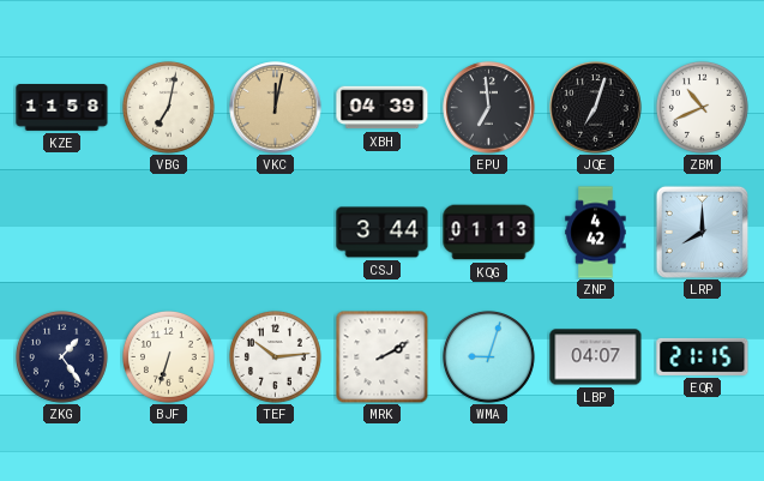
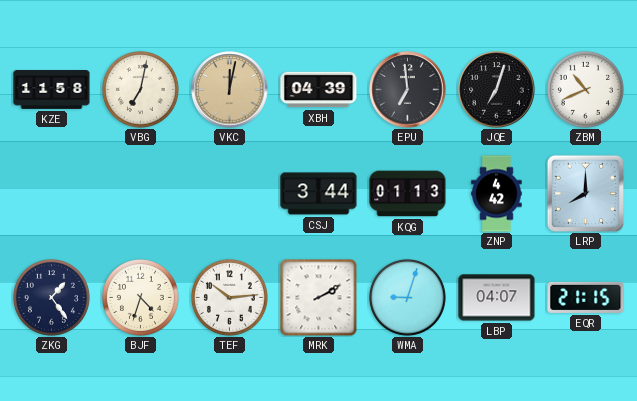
BJF: 6:33 -> 4:33 (140, 297)
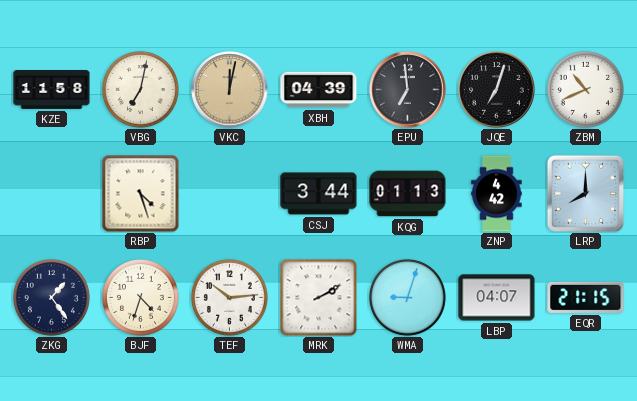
RBP: none -> 4:27 (140, 193)
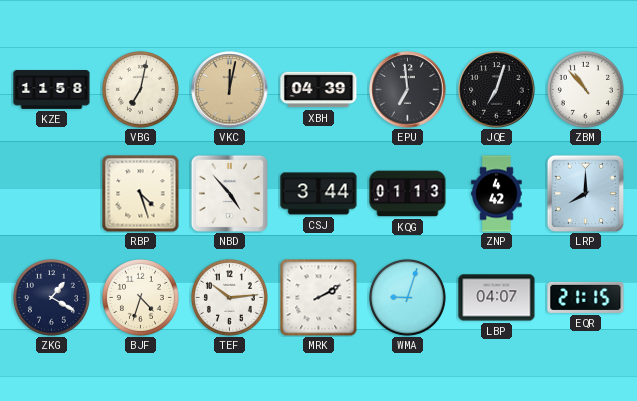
ZBM: 10:41 -> 10:53 (585, 89)
NBD: none -> 4:53 (229, 193)
ZKG: 1:24 -> 1:20 (51, 297)
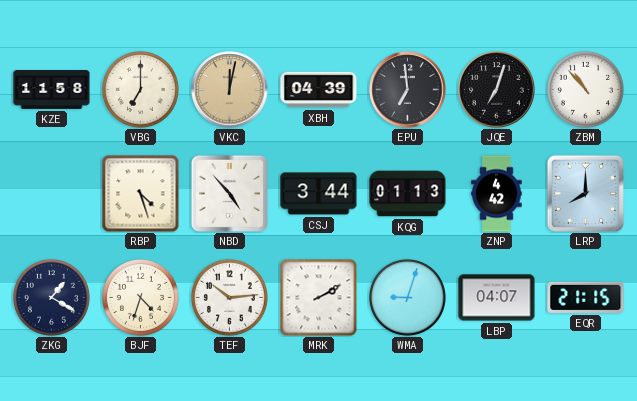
VBG: 7:02 -> 7:00 (140, 89)
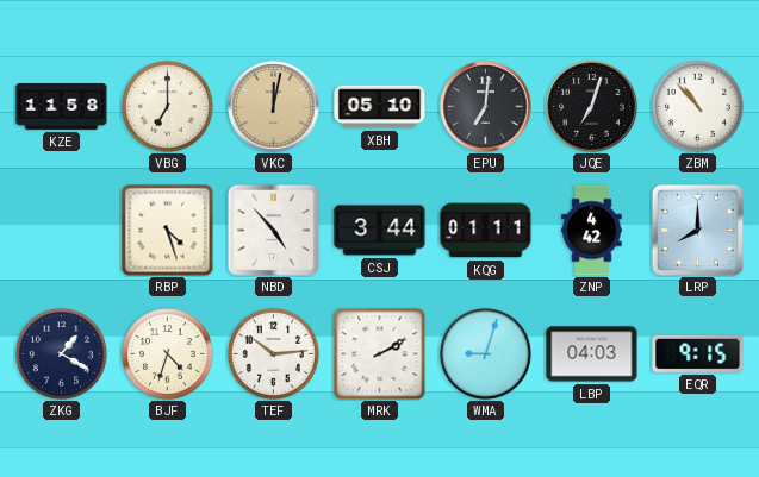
XBH: 04:39 -> 05:10 (380, 107)
EPU: 6:59 -> 7:01 (486, 107)
KQG: 01:13 -> 01:11 (486, 231)
LBP: 04:07 -> 04:03 (592, 354)
EQR: 21:15 -> 9:15 (698, 353)
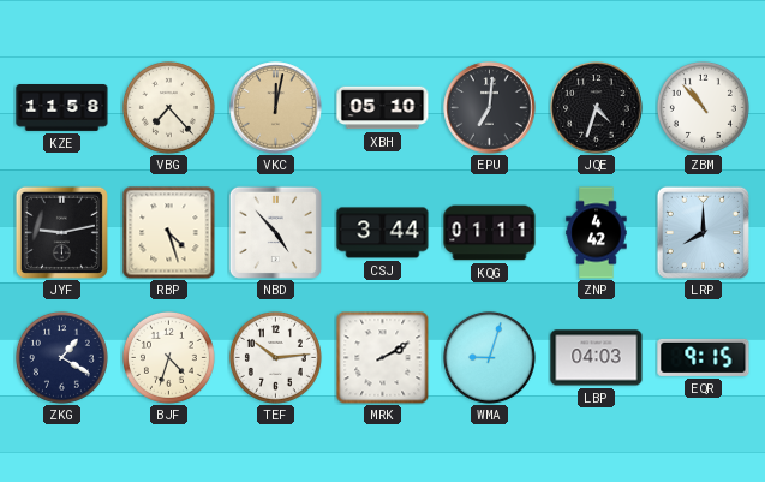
VBG: 7:00 -> 7:23 (168, 107)
JQE: 7:03 -> 4:33 (597, 108)
JYF: none -> 9:13 (61, 232)
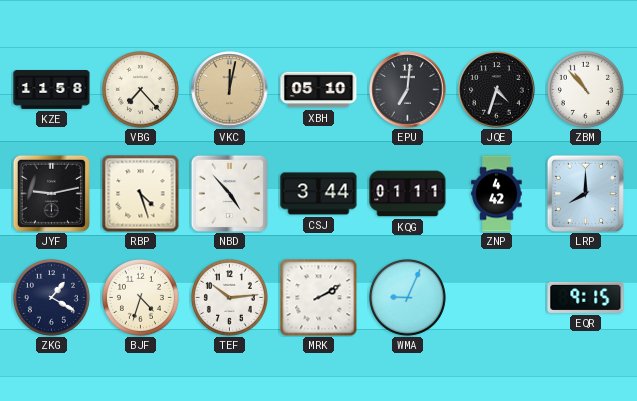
WMA: 9:03 -> 9:04 (407, 297)
LBP: 04:03 -> none (597, 358)
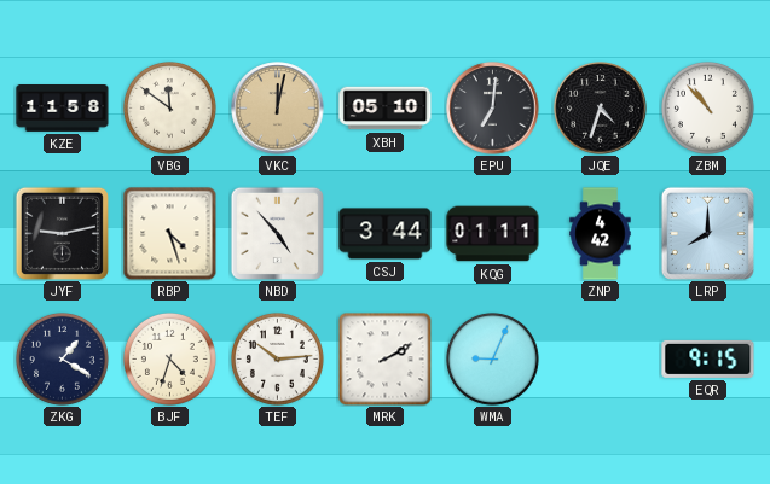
VBG: 7:23 -> 11:51 (169, 107)
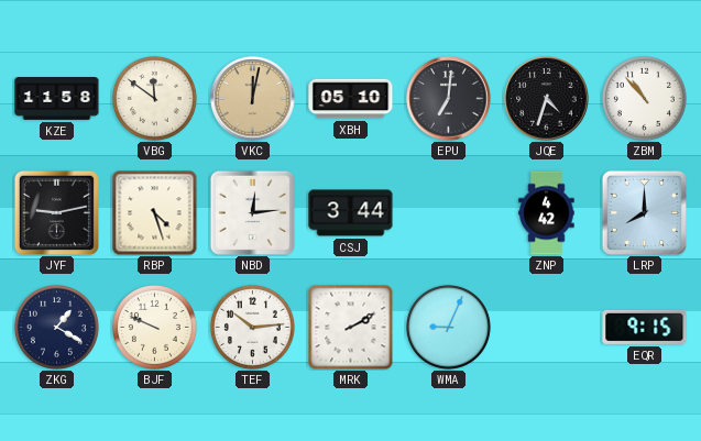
NBD: 4:53 -> 12:14 (252, 212)
KQG: 01:11 -> none (493, 234)
BJF: 4:33 -> 9:49 (154, 327)
